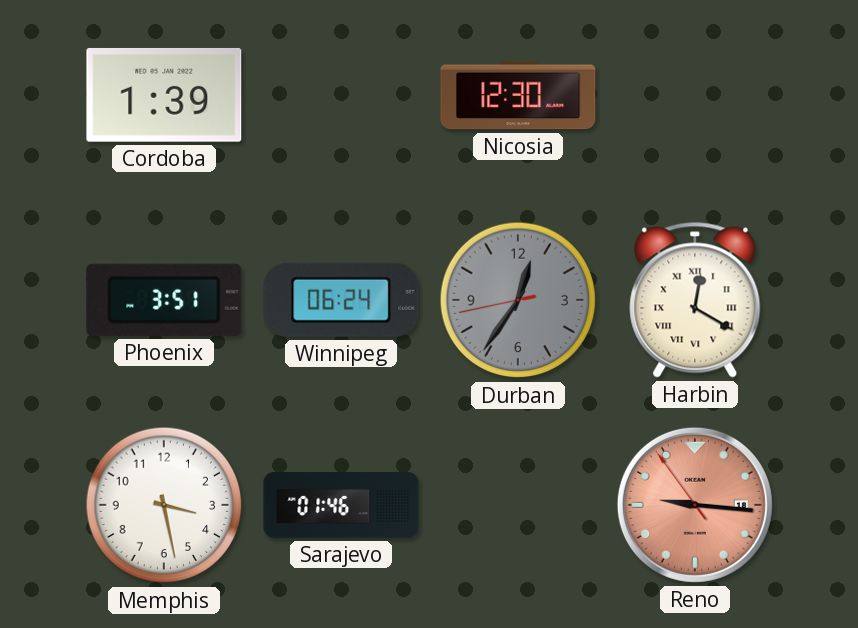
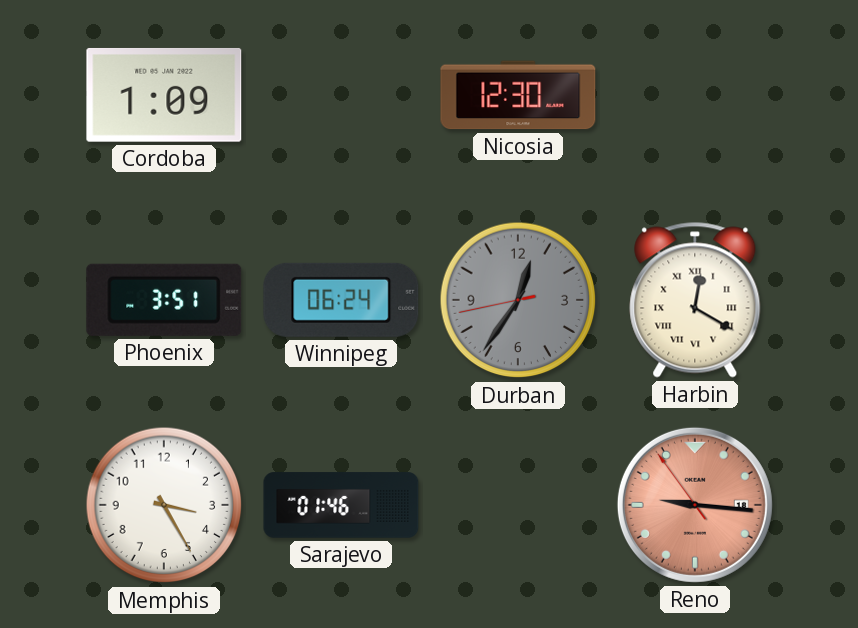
Cordoba: 1:39 -> 1:09 (164, 95)
Memphis: 3:28 -> 3:25 (164, 505)
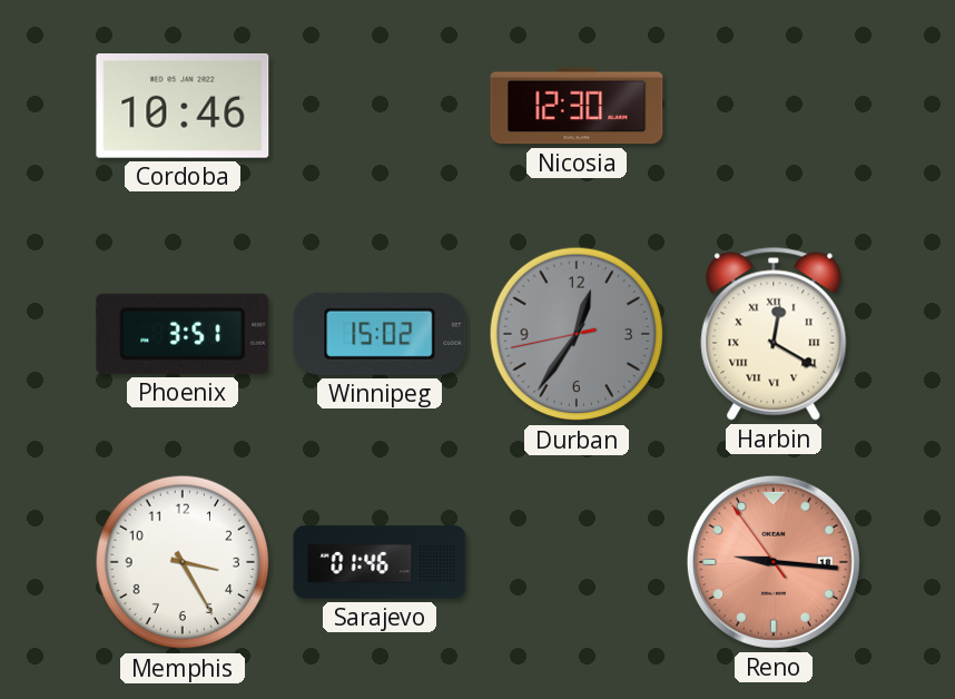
Cordoba: 1:09 -> 10:46 (183, 106)
Winnipeg: 06:24 -> 15:02 (380, 334)
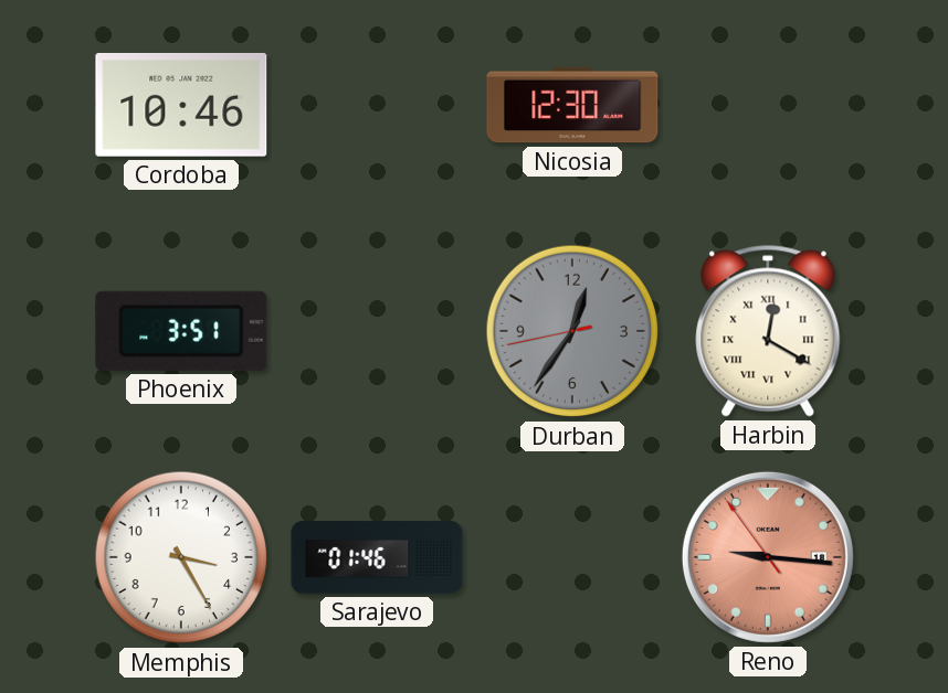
Winnipeg: 15:02 -> none (380, 334)
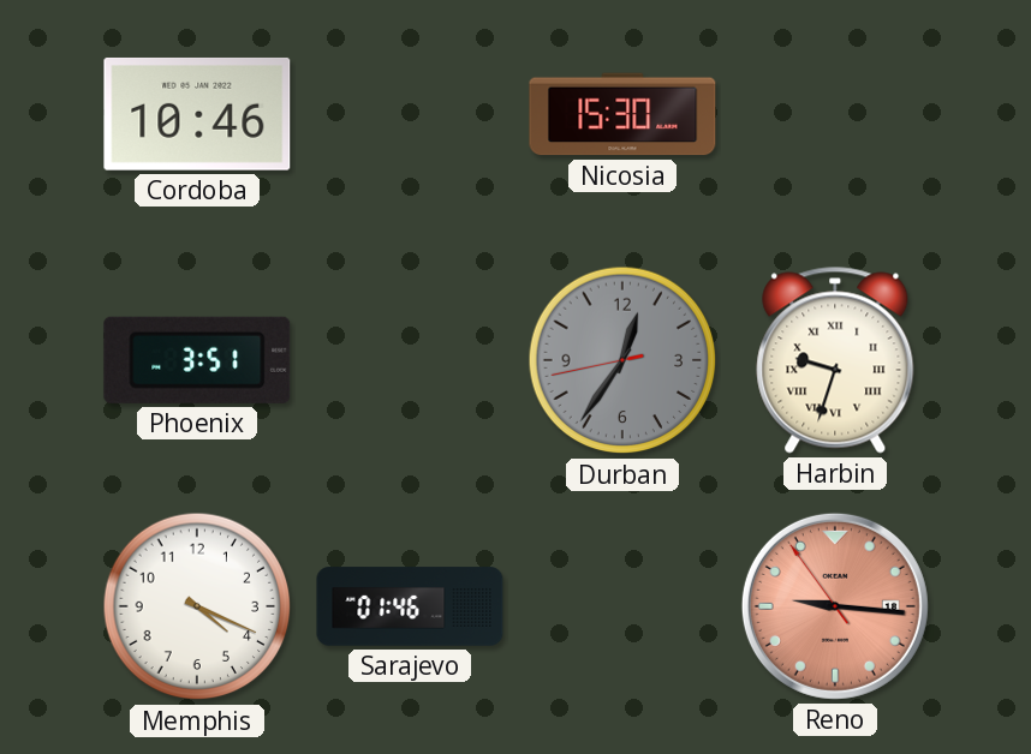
Nicosia: 12:30 -> 15:30 (622, 114)
Harbin: 12:20 -> 9:33 (835, 360)
Memphis: 3:25 -> 4:19 (197, 606)
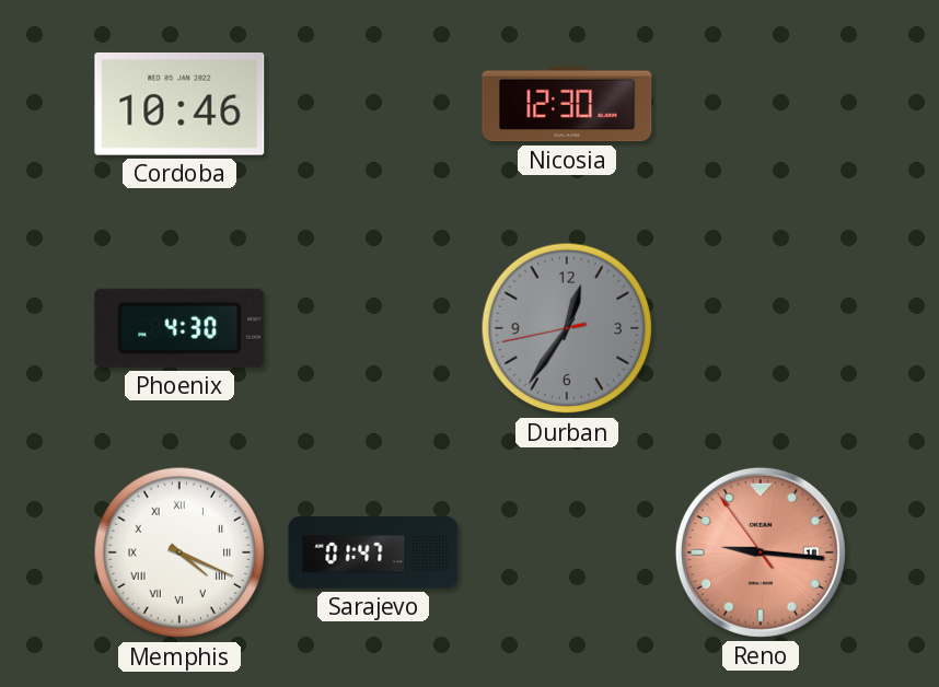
Nicosia: 15:30 -> 12:30 (567, 104)
Phoenix: 3:51 -> 4:30 (179, 328)
Harbin: 9:33 -> none (835, 360)
Memphis numerals: Arabic -> Roman (179, 552)
Sarajevo: 01:46 -> 01:47 (373, 552)
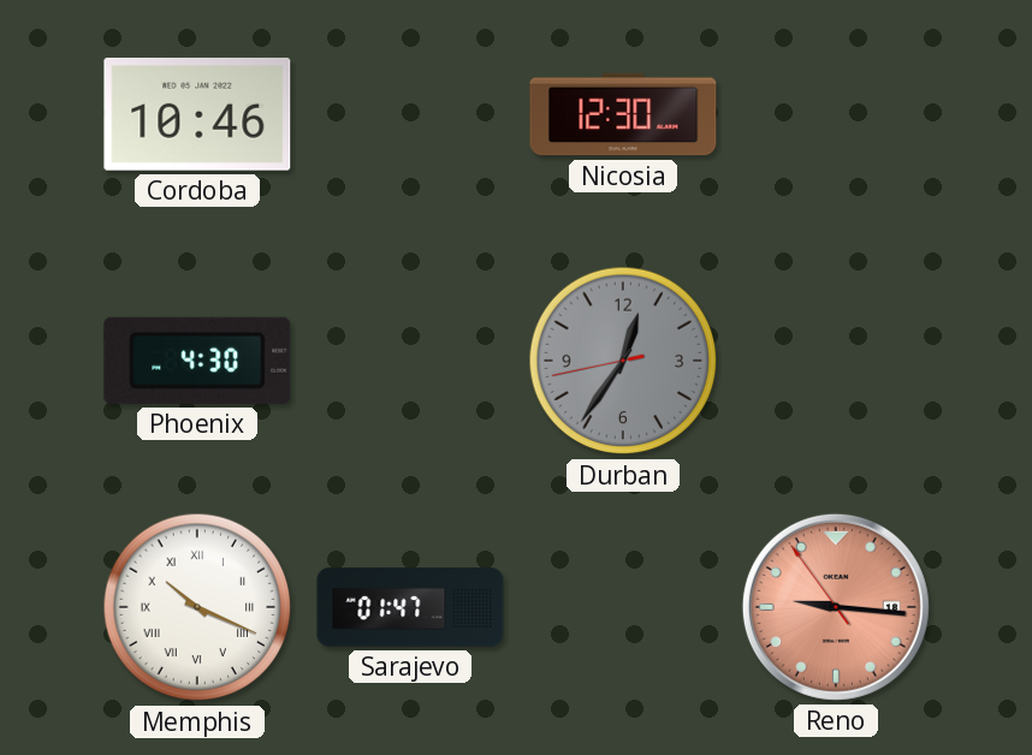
Memphis: 4:19 -> 10:19 (197, 607)
